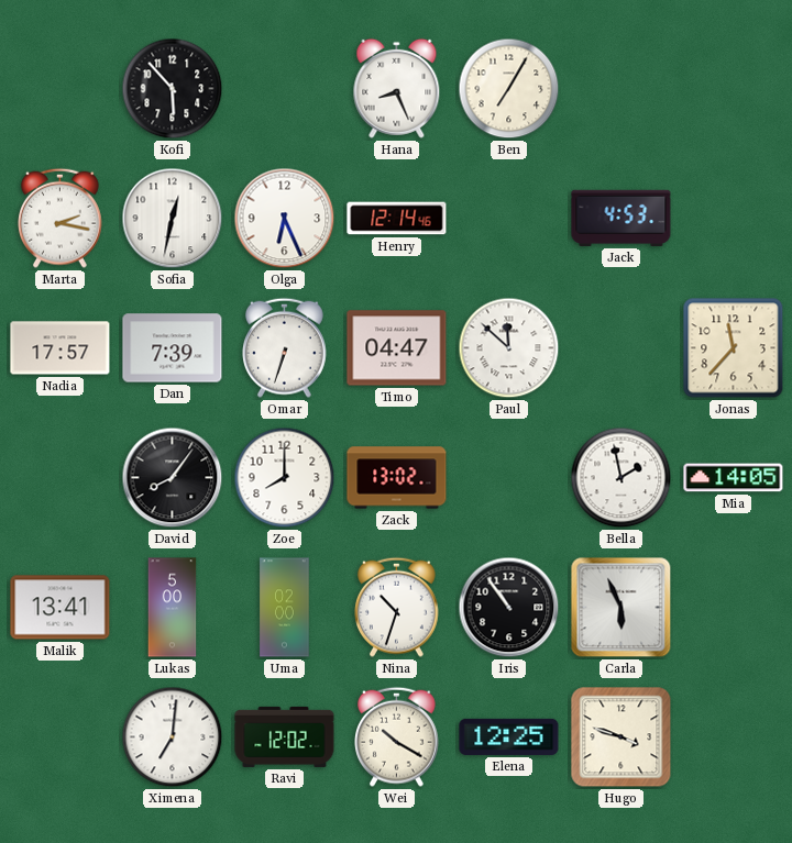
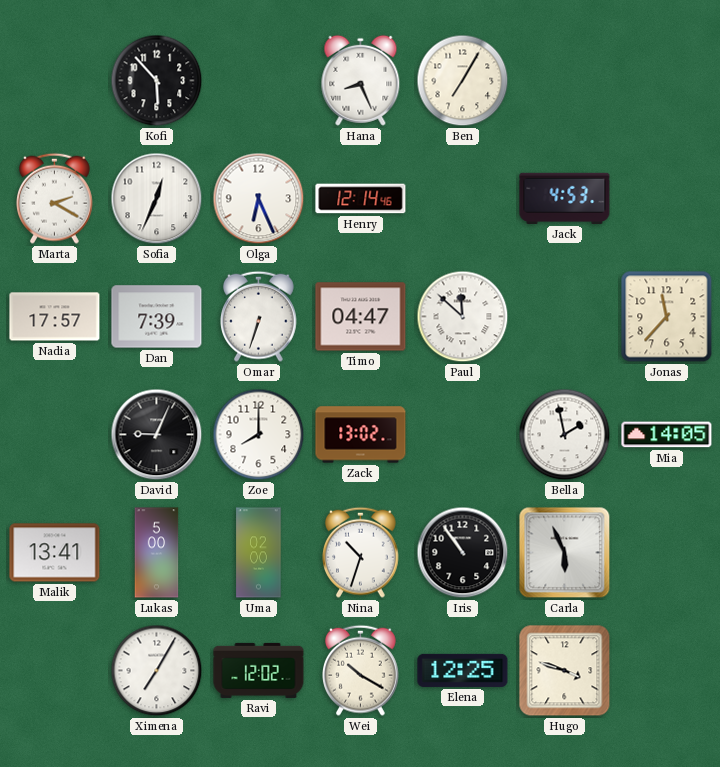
Marta: 2:17 -> 2:20 (55, 198)
Sofia: 12:32 -> 12:34 (157, 199)
David: 8:06 -> 9:04 (157, 435)
Ximena: 7:01 -> 7:05 (157, 671)
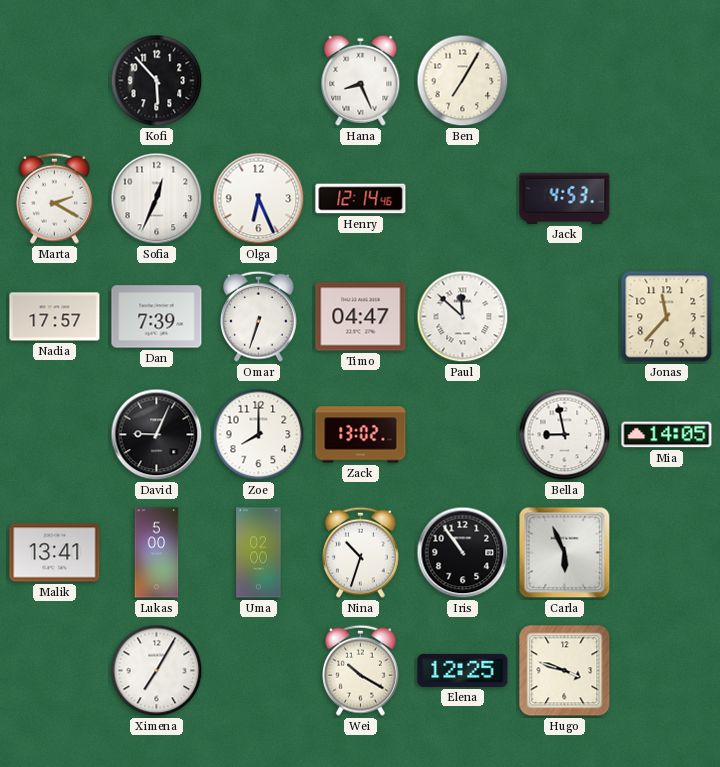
Bella: 1:58 -> 8:58 (565, 435)
Ravi: 12:02 -> none (259, 670)
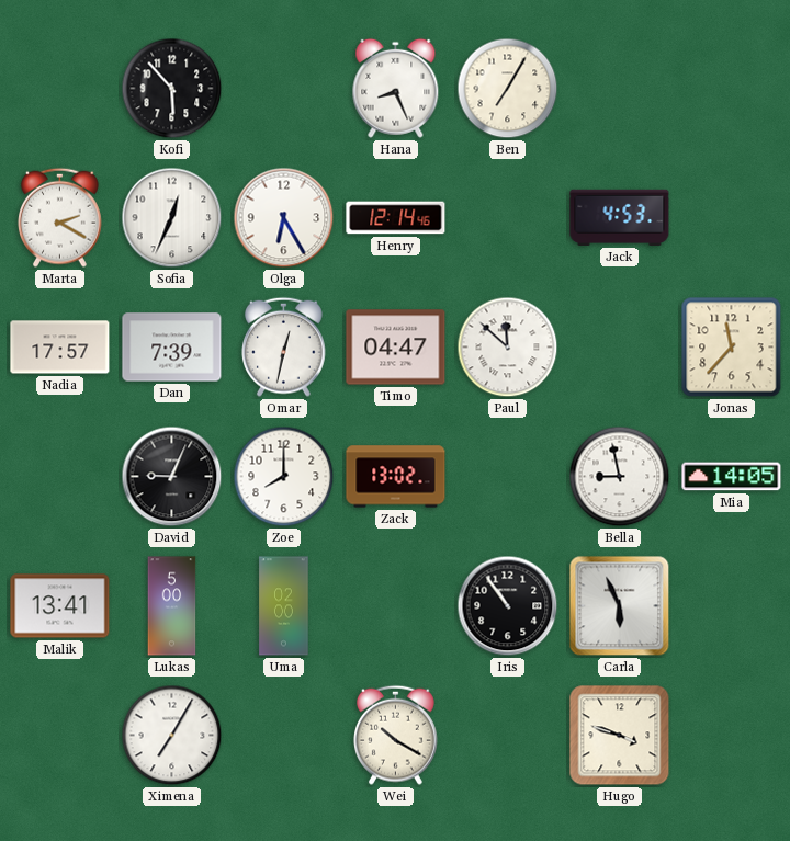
Olga: 6:26 -> 6:25 (284, 218)
Omar: 6:33 -> 12:32 (284, 346)
Nina: 10:33 -> none (361, 552)
Elena: 12:25 -> none (463, 670)
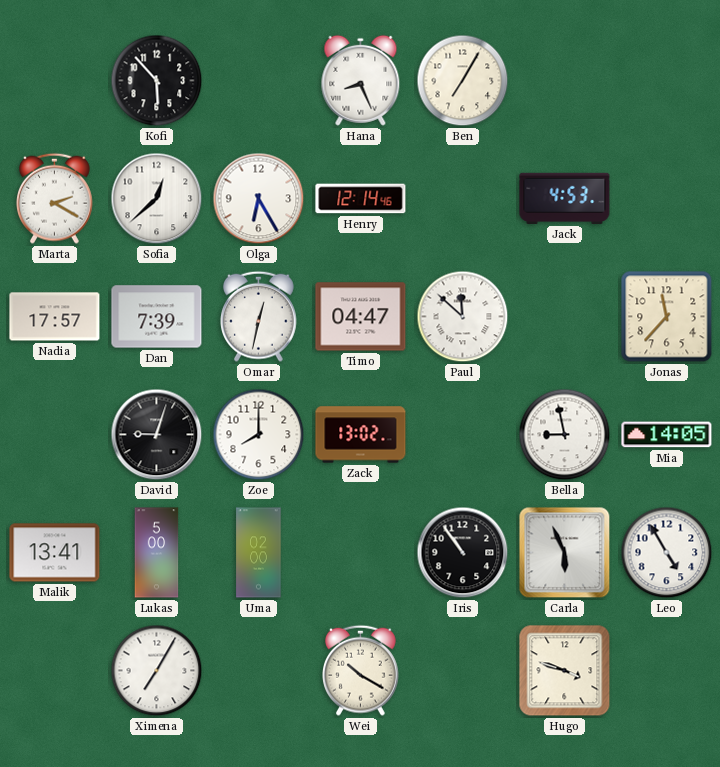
Sofia: 12:34 -> 12:38 (157, 199)
David: 9:04 -> 9:03 (157, 435)
Leo: none -> 4:55 (667, 553)
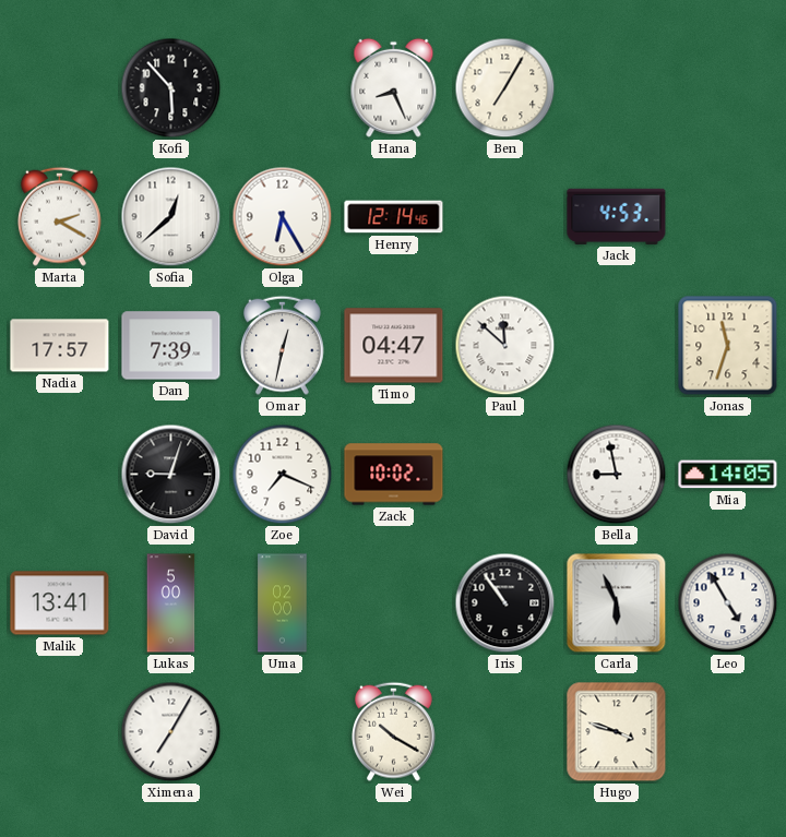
Jonas: 11:37 -> 11:33 (728, 346)
Zoe: 8:00 -> 7:19 (283, 475)
Zack: 13:02 -> 10:02 (394, 475)
